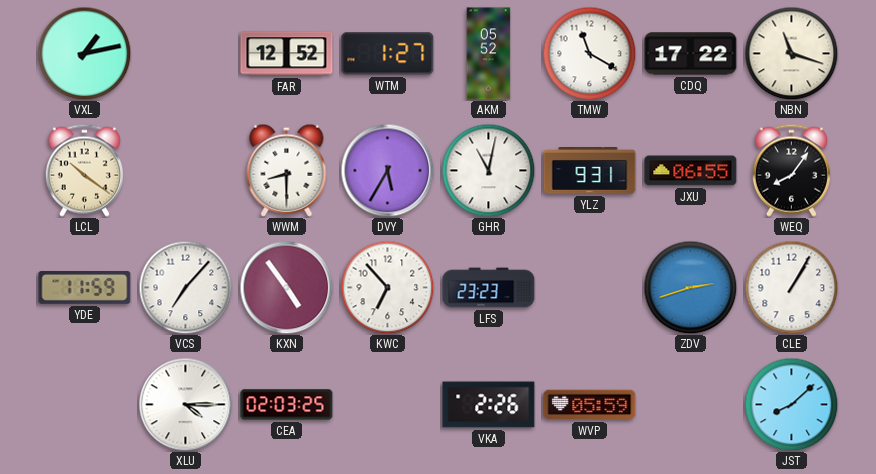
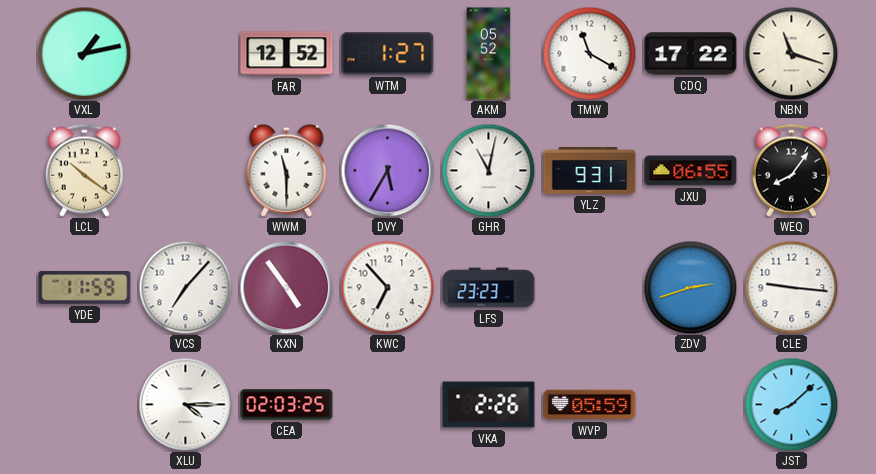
WWM: 8:30 -> 11:30 (287, 170)
CLE: 1:05 -> 9:16 (791, 287)
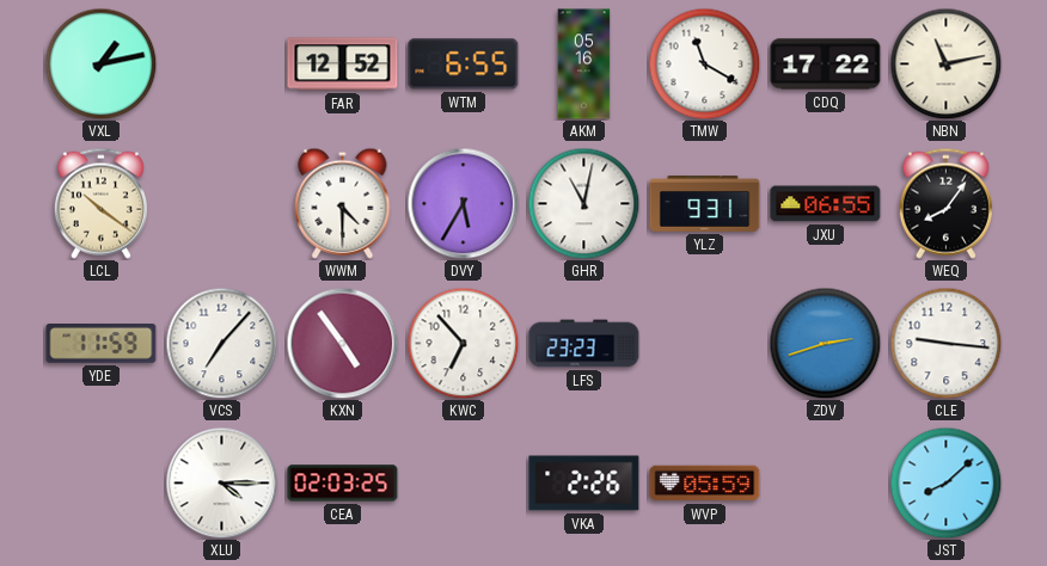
WTM: 1:27 -> 6:55 (464, 64)
AKM: 05:52 -> 05:16 (584, 64)
NBN: 11:18 -> 11:13 (945, 63)
WWM: 11:30 -> 4:30 (343, 203)
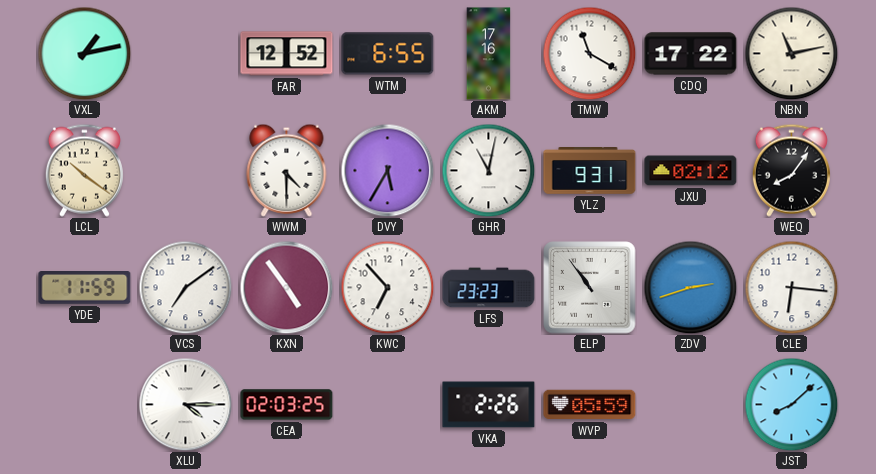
AKM: 05:16 -> 17:16 (489, 54)
JXU: 06:55 -> 02:12 (691, 171)
VCS: 7:07 -> 7:09 (185, 287)
ELP: none -> 10:54 (590, 288)
CLE: 9:16 -> 6:16 (791, 287)
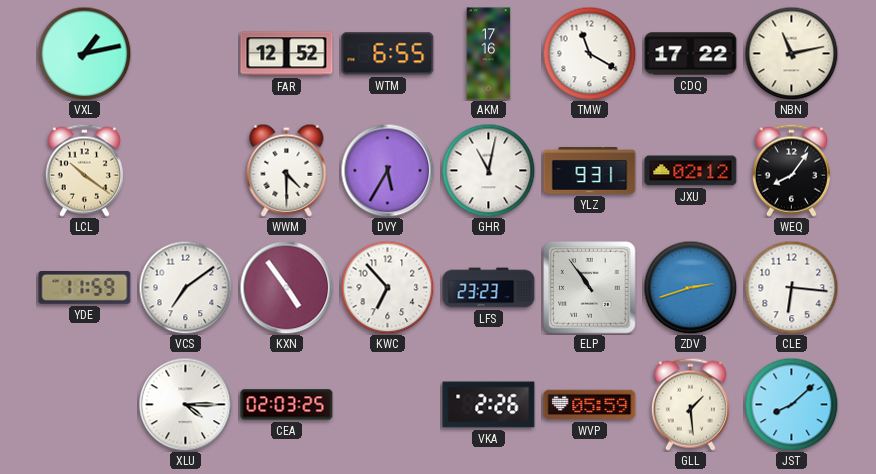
GLL: none -> 1:29 (690, 404)
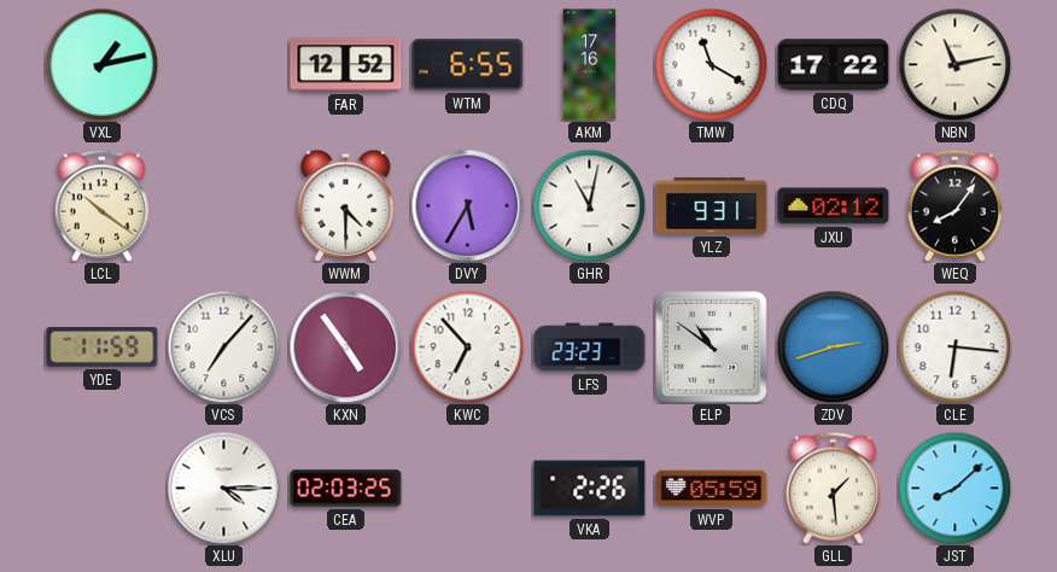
VCS: 7:09 -> 7:07 (223, 346)
ELP: 10:54 -> 10:51 (712, 348)
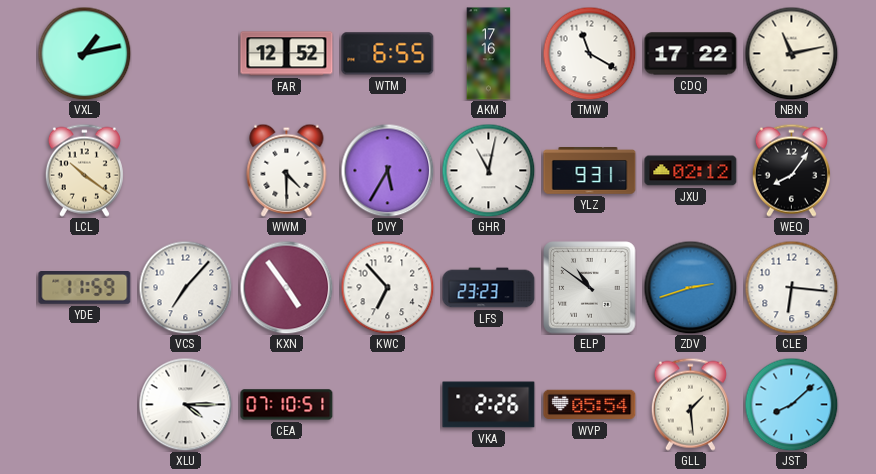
CEA: 02:03 -> 07:10 (287, 405)
WVP: 05:59 -> 05:54 (590, 405)
